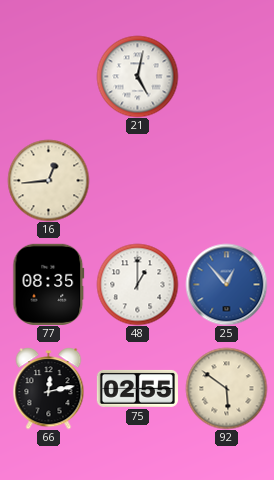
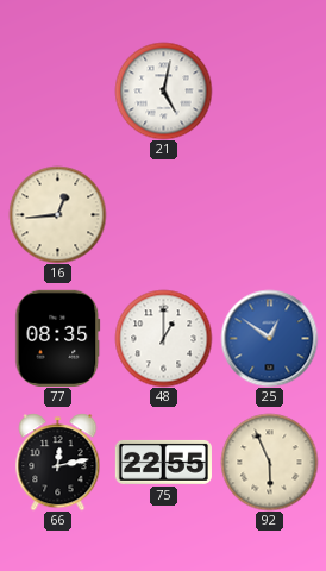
25: 12:53 -> 12:51 (269, 338)
75: 02:55 -> 22:55 (163, 462)
92: 5:51 -> 5:56 (269, 462)
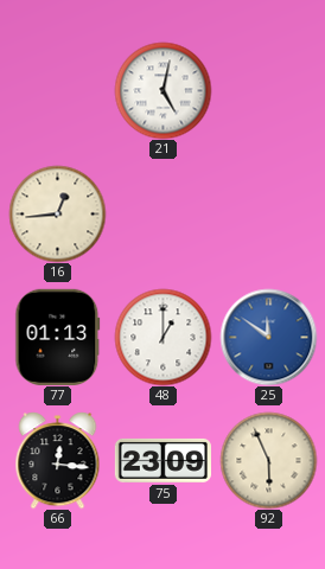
77: 08:35 -> 01:13 (58, 337)
25: 12:51 -> 11:51 (268, 337)
66: 12:13 -> 12:16 (58, 460)
75: 22:55 -> 23:09 (162, 460)
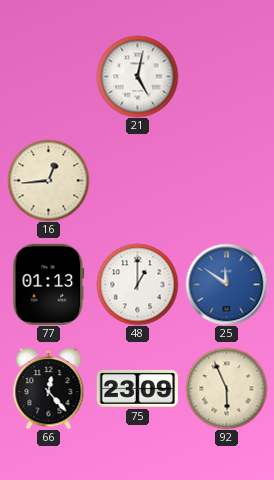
66: 12:16 -> 12:23 (49, 388)
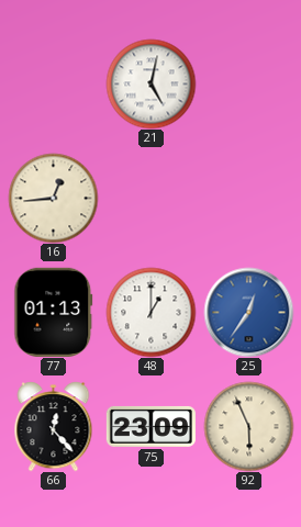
25: 11:51 -> 12:36 (248, 312)
